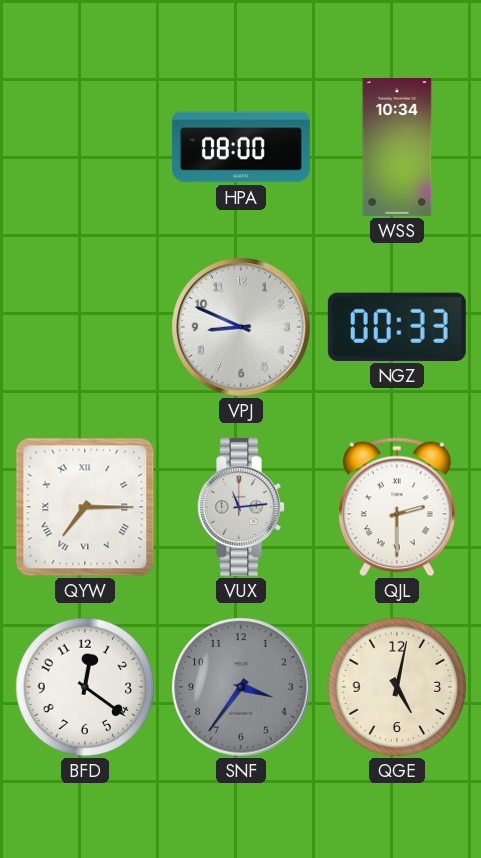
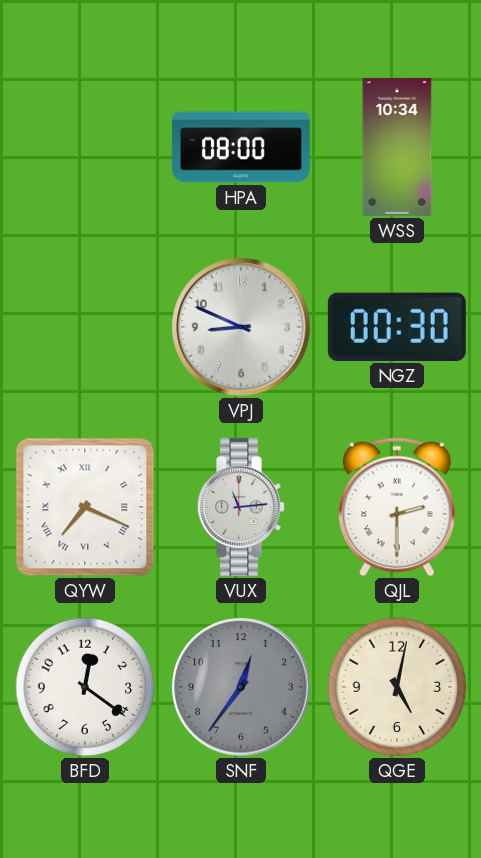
NGZ: 00:33 -> 00:30 (397, 327)
QYW: 7:15 -> 7:19 (85, 507)
SNF: 3:36 -> 12:36 (241, 687)
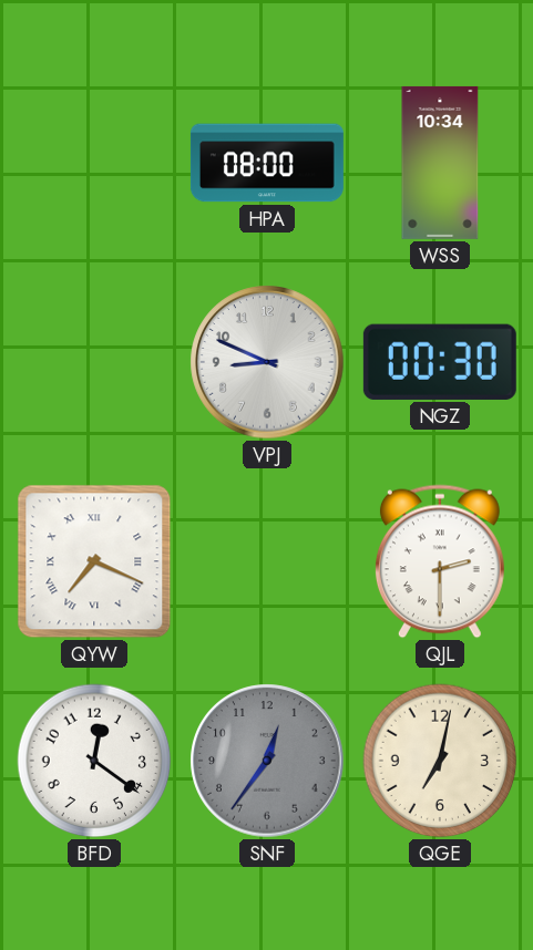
VUX: 11:14 -> none (242, 507)
QGE: 5:02 -> 7:02 (440, 761)
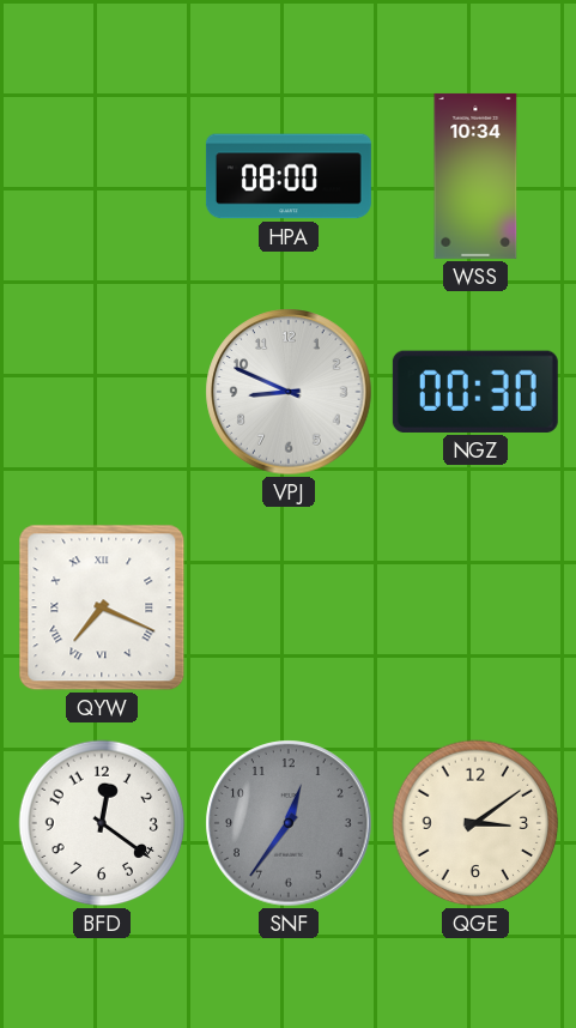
QJL: 2:30 -> none (440, 561)
QGE: 7:02 -> 3:09 (475, 823)
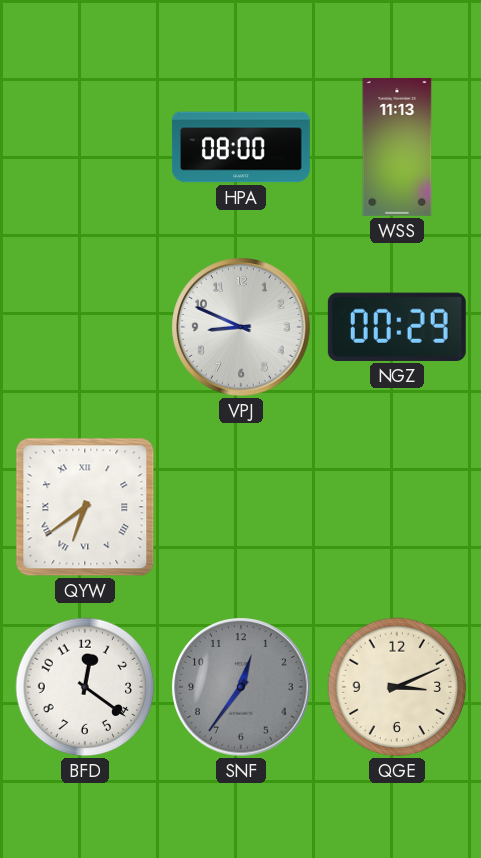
WSS: 10:34 -> 11:13 (397, 147)
NGZ: 00:30 -> 00:29 (397, 327)
QYW: 7:19 -> 6:39 (85, 507)
QGE: 3:09 -> 3:11 (397, 687)
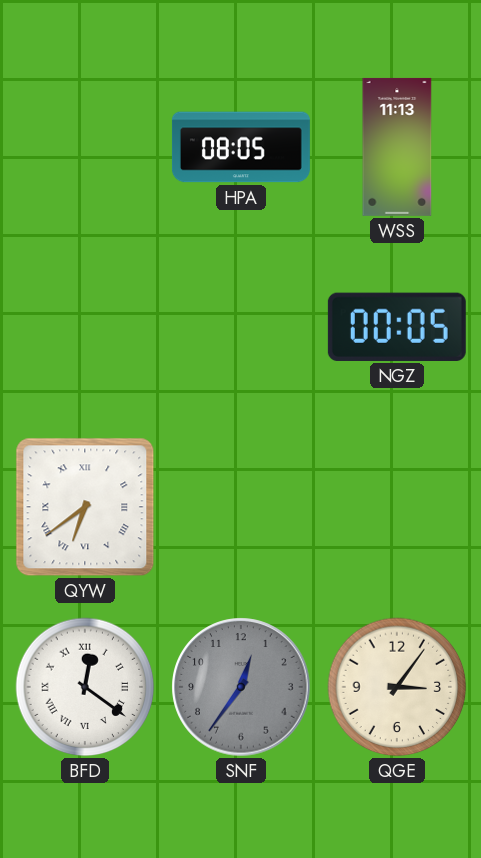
HPA: 08:00 -> 08:05 (241, 147)
VPJ: 8:49 -> none (241, 327)
NGZ: 00:29 -> 00:05 (397, 327)
BFD numerals: Arabic -> Roman (85, 687)
QGE: 3:11 -> 3:06 (397, 687)
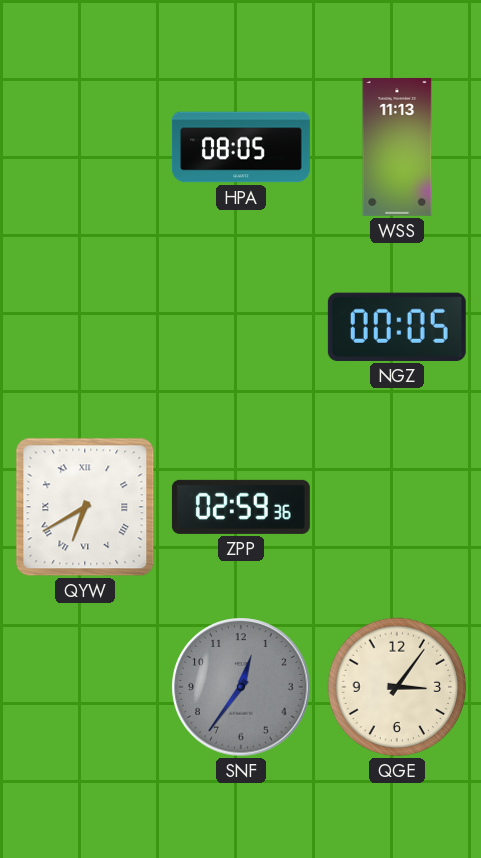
QYW: 6:39 -> 6:40 (85, 507)
ZPP: none -> 02:59 (241, 507)
BFD: 12:21 -> none (85, 687)
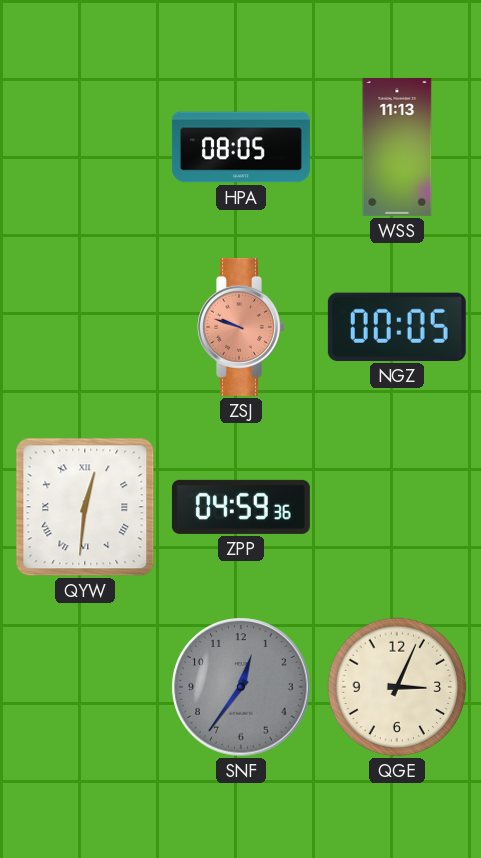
ZSJ: none -> 9:48 (242, 327)
QYW: 6:40 -> 12:31 (85, 507)
ZPP: 02:59 -> 04:59 (241, 507)
QGE: 3:06 -> 3:04 (397, 687)
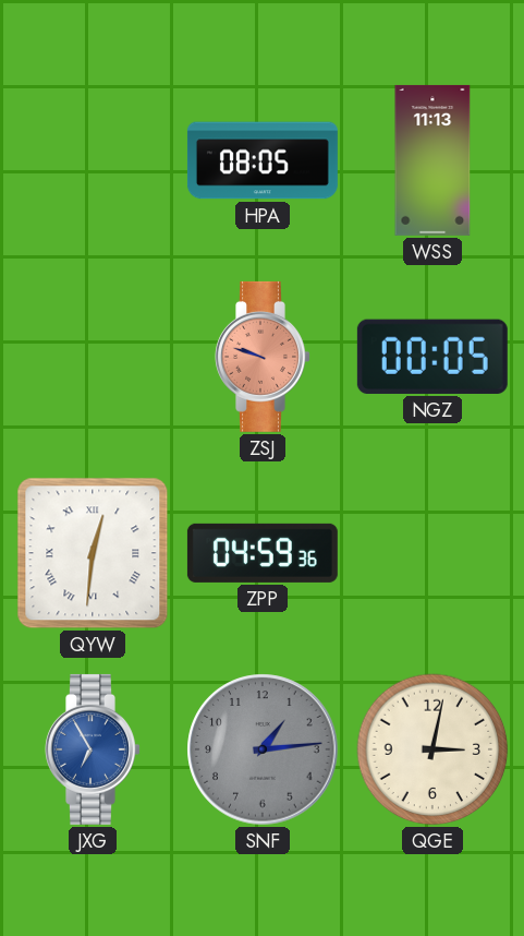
JXG: none -> 6:55 (94, 749)
SNF: 12:36 -> 1:14 (263, 749)
QGE: 3:04 -> 3:02 (432, 749)
